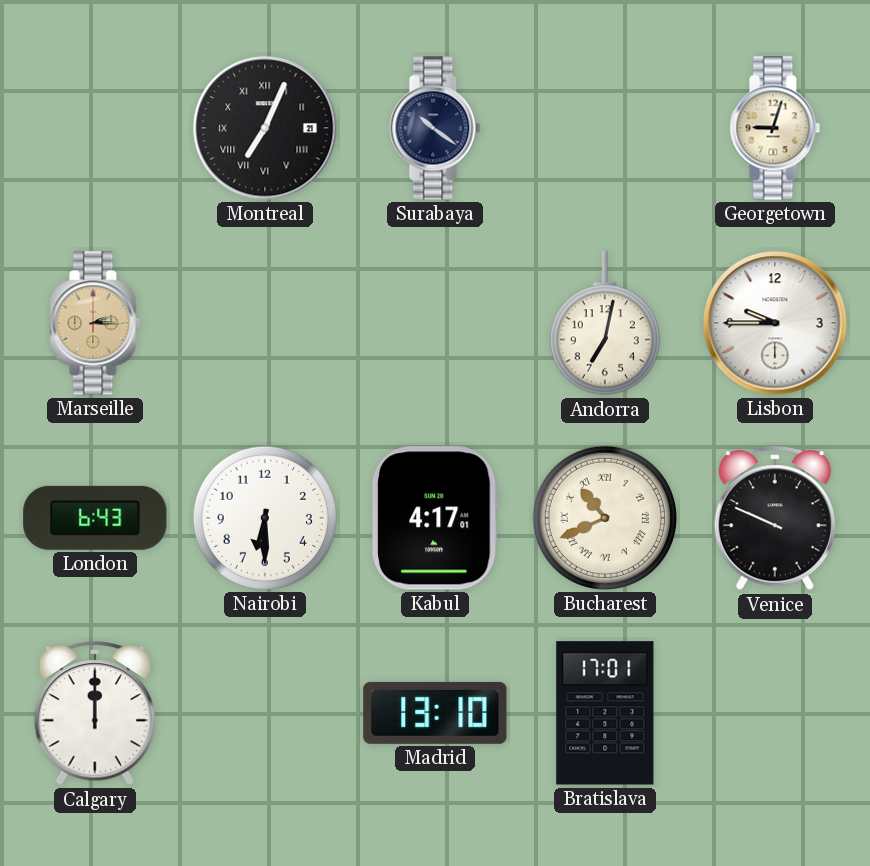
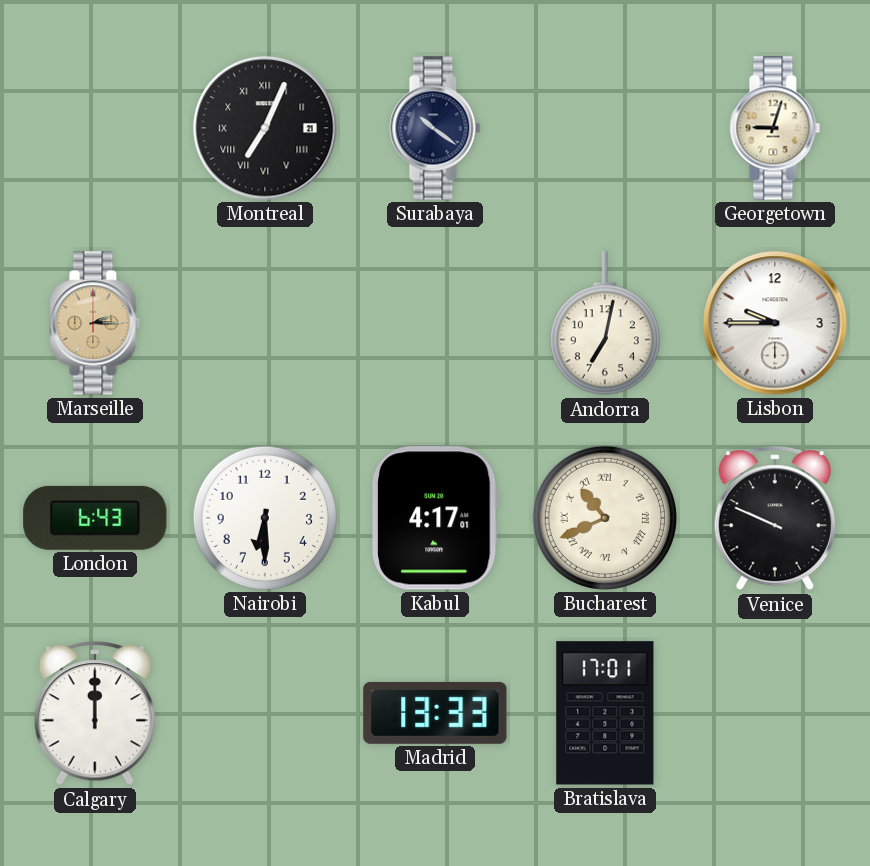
Madrid: 13:10 -> 13:33 (435, 713)
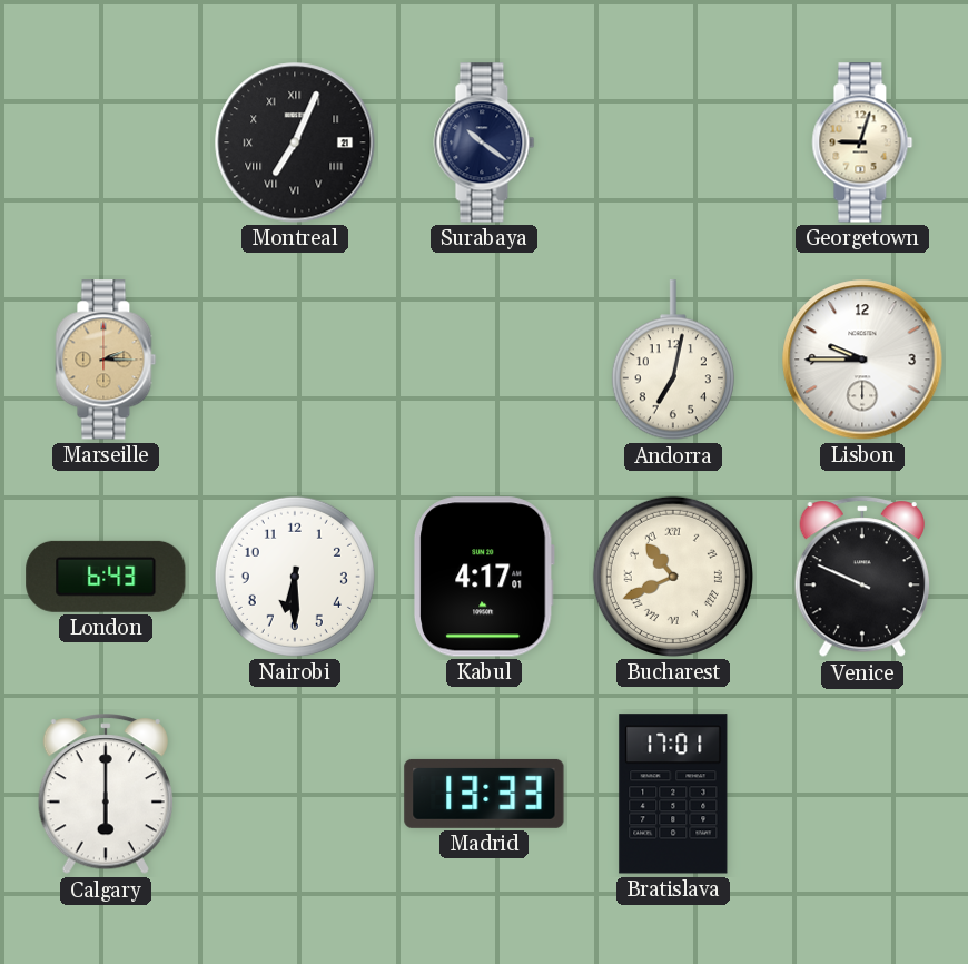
Calgary: 12:00 -> 6:00 (105, 795)
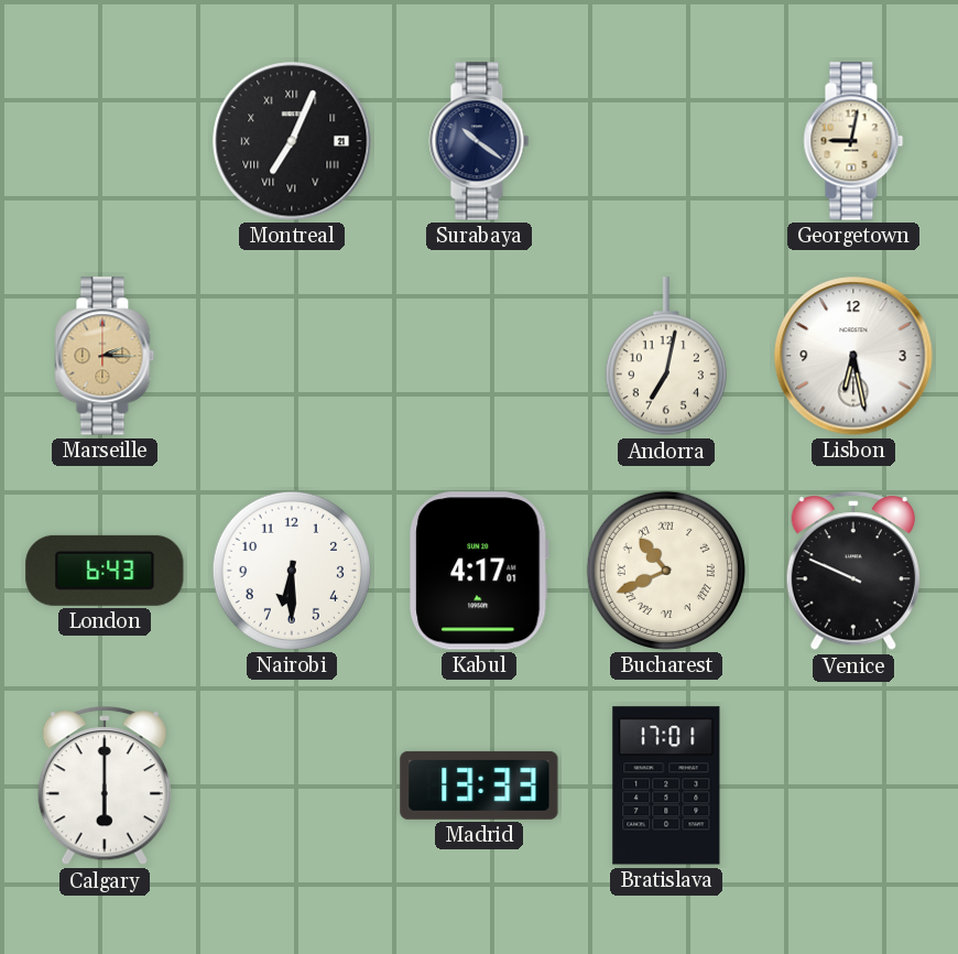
Georgetown: 9:03 -> 9:02 (853, 141)
Lisbon: 9:45 -> 6:28 (853, 356)
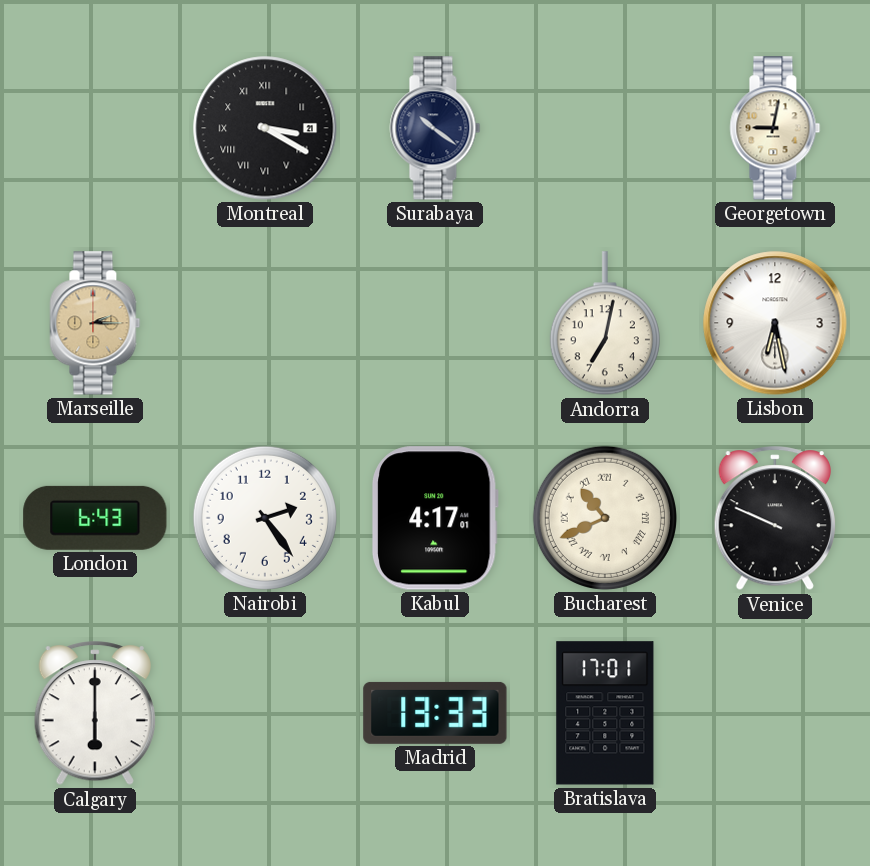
Montreal: 7:04 -> 3:20 (265, 128)
Nairobi: 6:30 -> 2:24 (265, 518)
